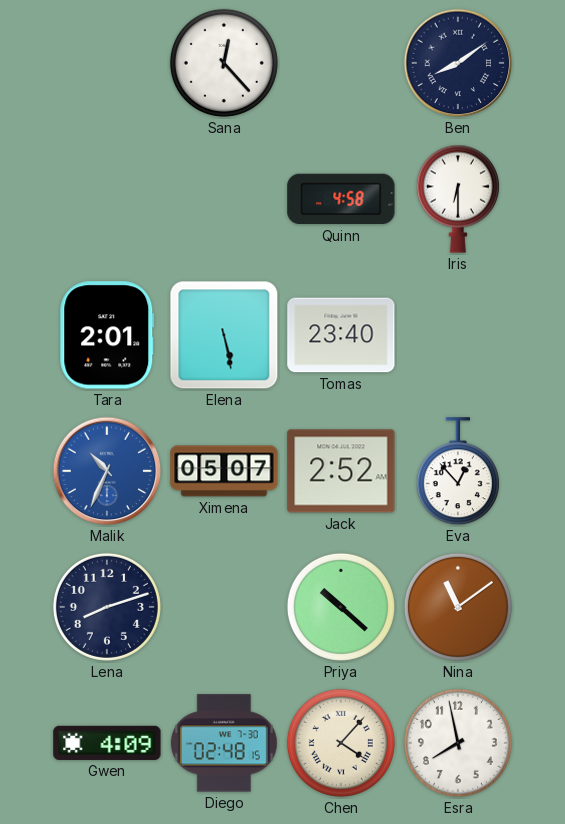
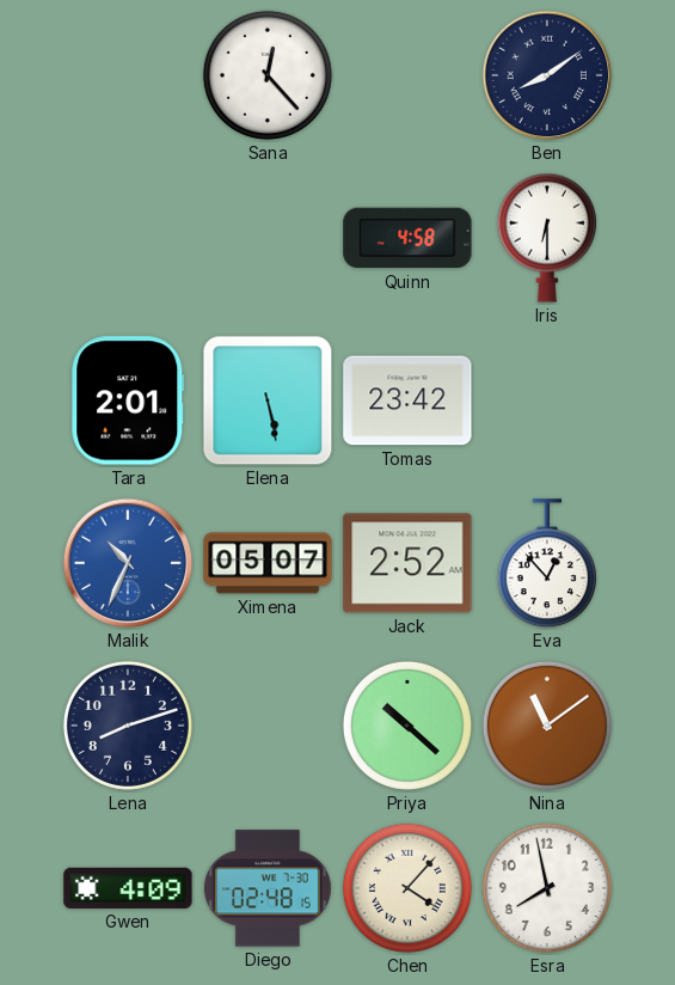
Tomas: 23:40 -> 23:42 (407, 400)
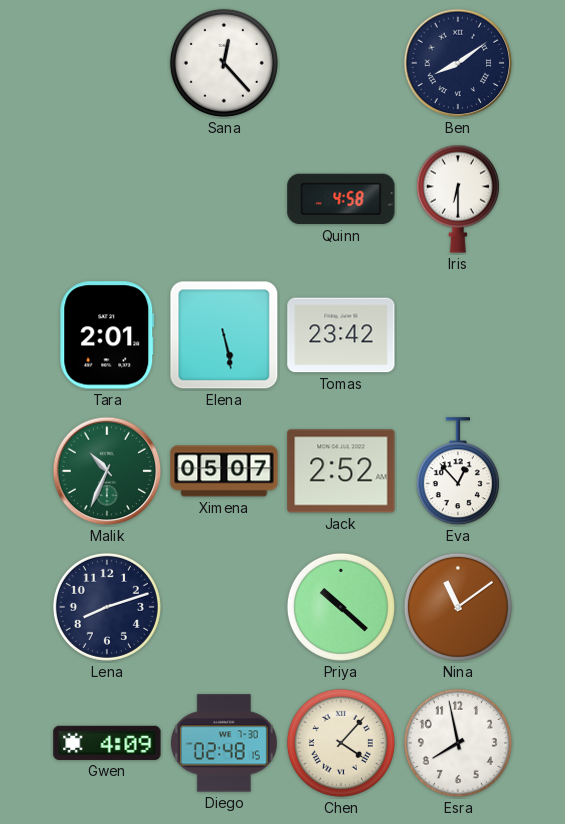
Malik dial: blue -> green (107, 471)
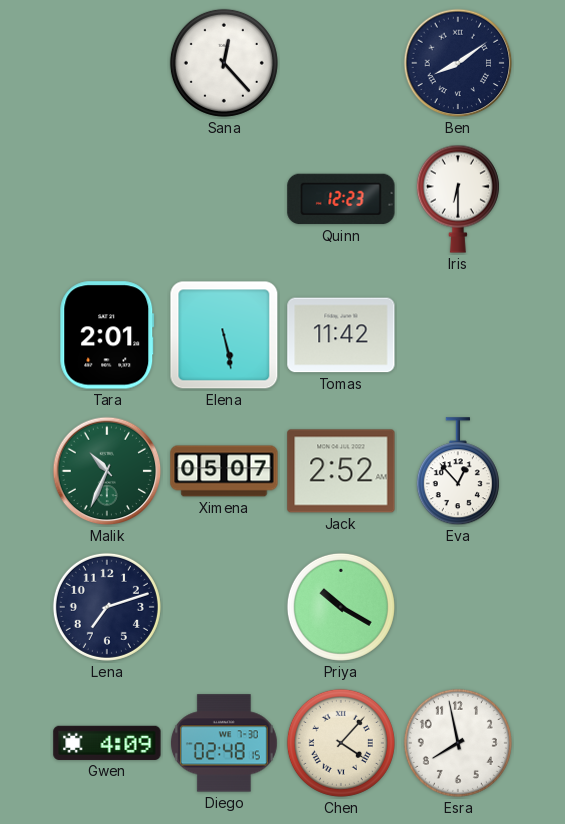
Quinn: 4:58 -> 12:23 (341, 199)
Tomas: 23:42 -> 11:42 (341, 335)
Lena: 8:12 -> 7:12 (107, 607)
Priya: 10:22 -> 10:20 (341, 607)
Nina: 11:09 -> none (458, 607)
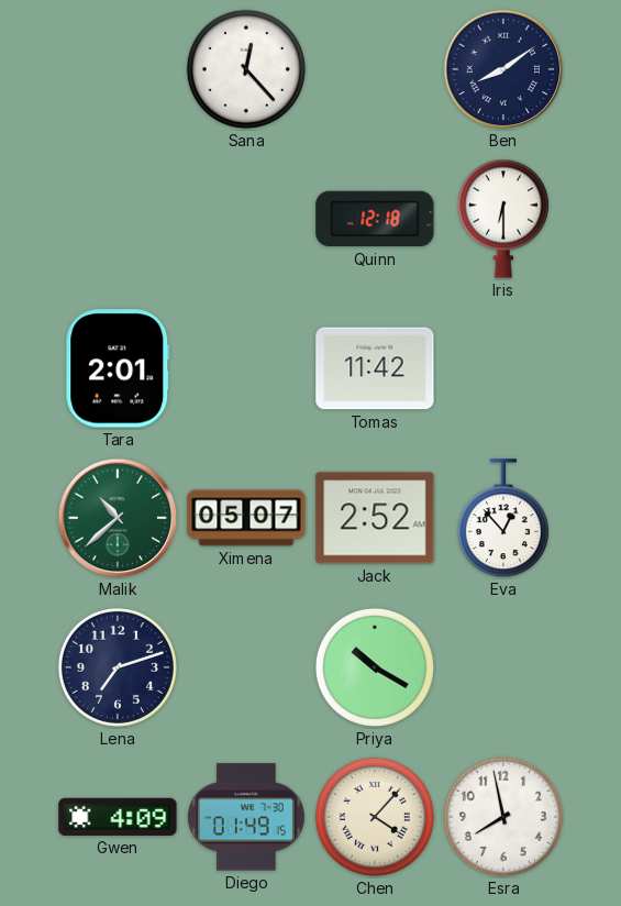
Quinn: 12:23 -> 12:18 (375, 219)
Elena: 5:28 -> none (224, 335)
Malik: 10:34 -> 10:38 (118, 518)
Diego: 02:48 -> 01:49 (246, 817)
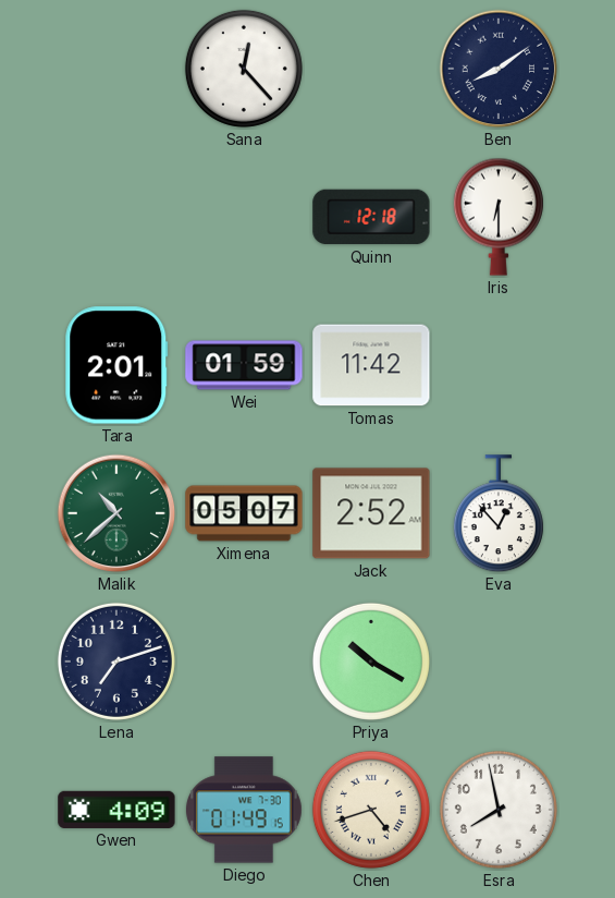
Wei: none -> 01:59 (244, 365)
Chen: 4:07 -> 4:42 (371, 810)
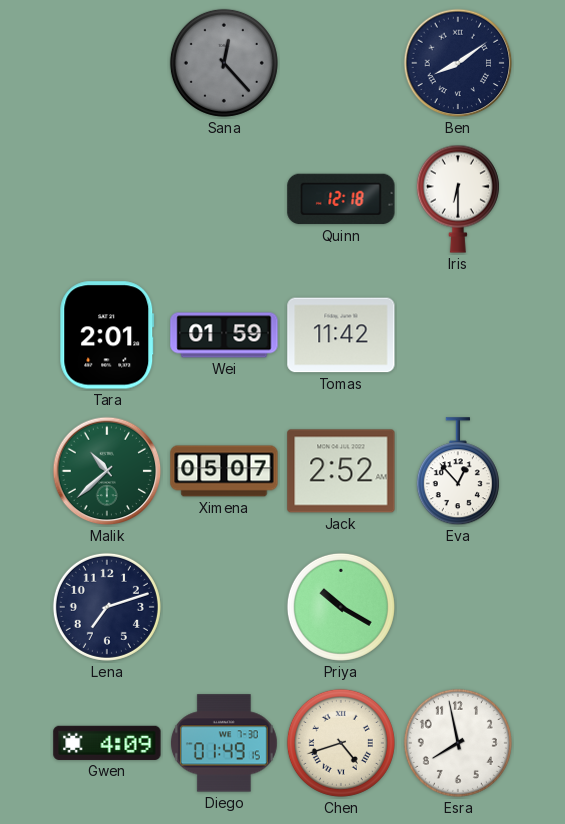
Sana dial: white -> grey (224, 63)
